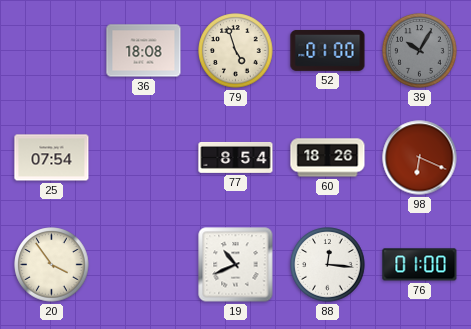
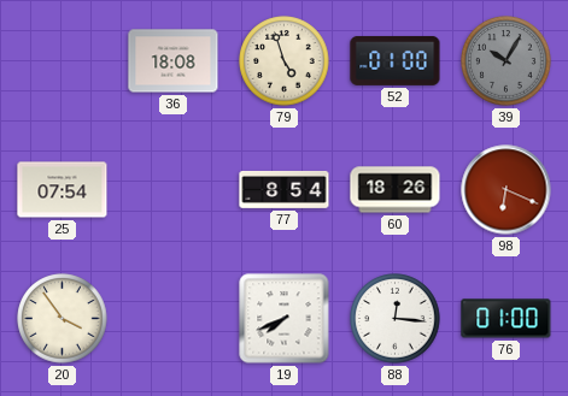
19: 10:41 -> 7:41 (285, 319)
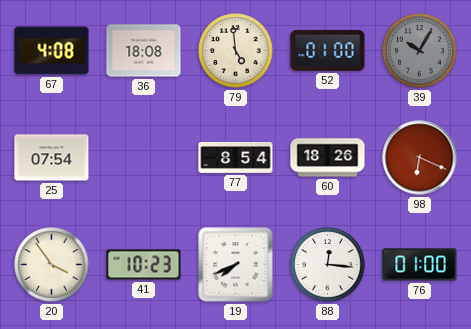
67: none -> 4:08 (52, 51)
79: 4:57 -> 4:59 (236, 51)
41: none -> 10:23 (144, 265)
